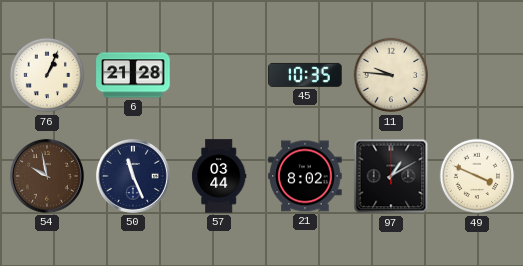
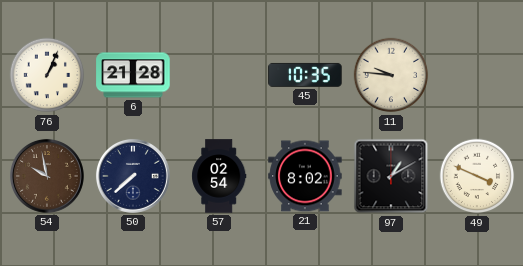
50: 11:26 -> 7:38 (133, 176)
57: 03:44 -> 02:54 (219, 176)
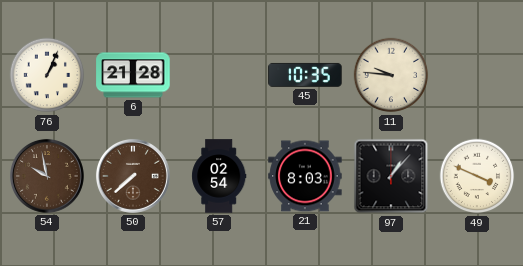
50 dial: navy -> brown (133, 176)
21: 8:02 -> 8:03 (305, 176)
97: 1:10 -> 1:07 (391, 176)
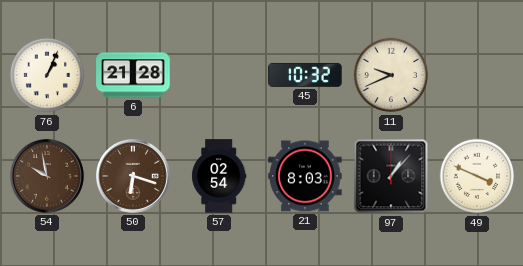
45: 10:35 -> 10:32 (305, 75)
11: 9:46 -> 9:41 (391, 75)
50: 7:38 -> 6:18 (133, 176)
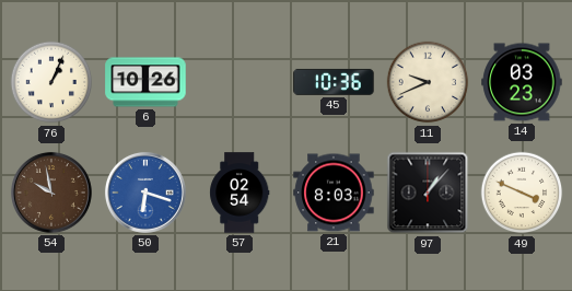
6: 21:28 -> 10:26 (145, 82)
45: 10:32 -> 10:36 (334, 82)
14: none -> 03:23 (522, 82)
50 dial: brown -> blue (145, 193)
